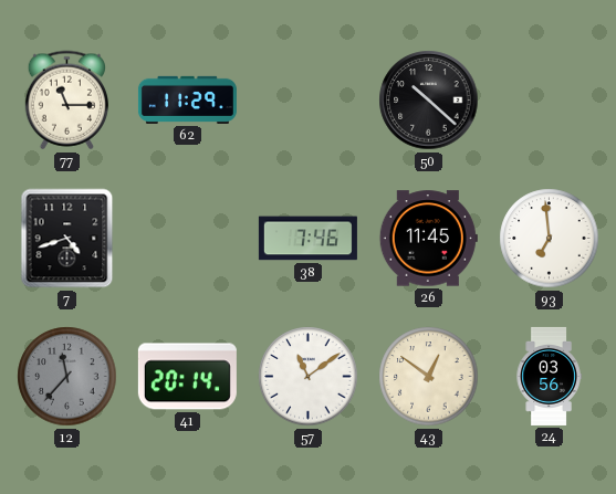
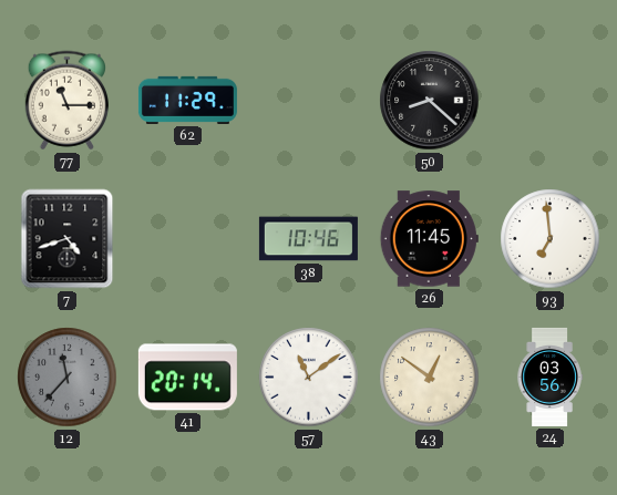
50: 10:22 -> 8:22 (430, 101)
38: 7:46 -> 10:46 (308, 239)
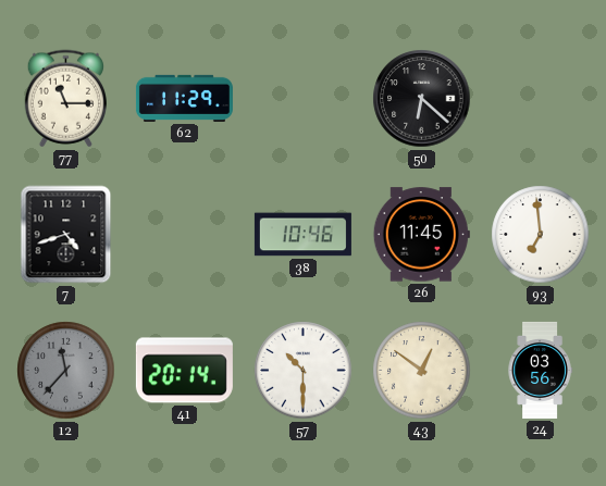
50: 8:22 -> 6:22 (422, 99)
57: 11:09 -> 10:30 (304, 371)
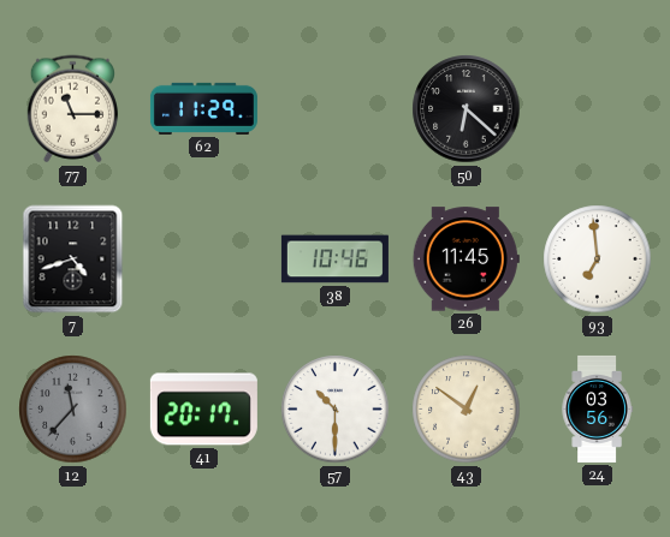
41: 20:14 -> 20:17 (203, 410)
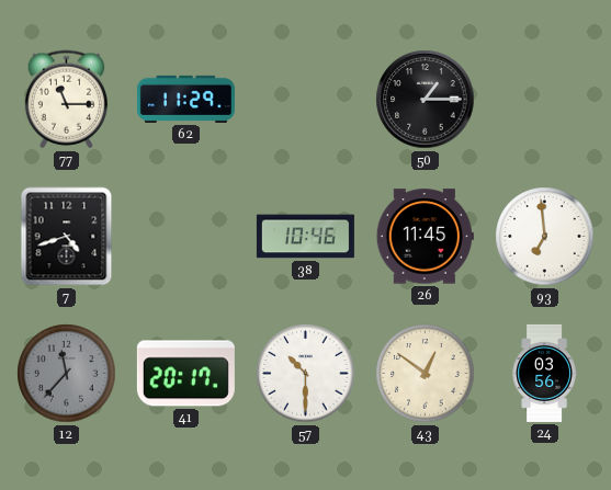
50: 6:22 -> 1:15 (426, 100)
